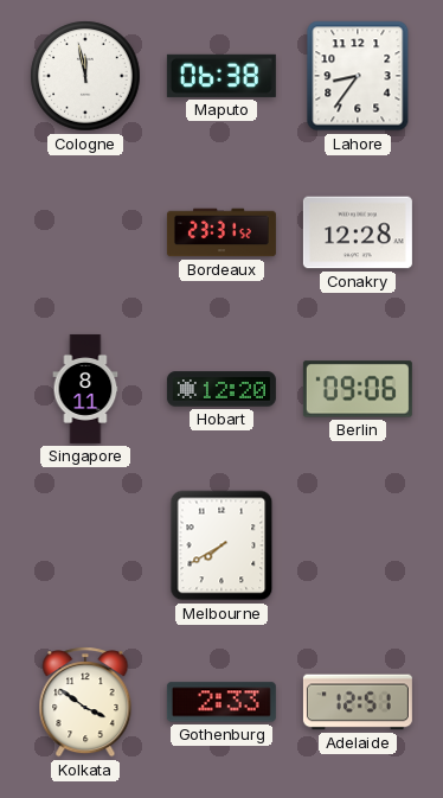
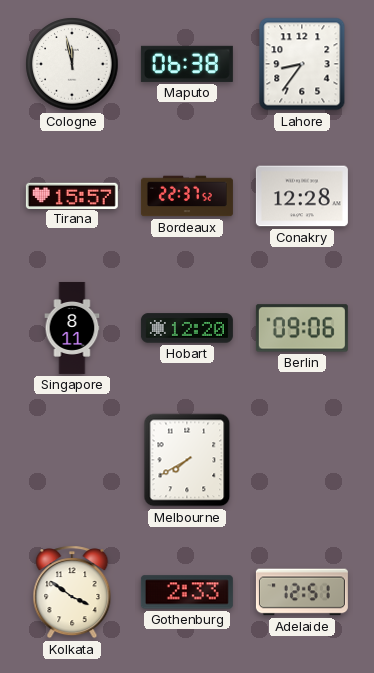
Tirana: none -> 15:57 (72, 195)
Bordeaux: 23:31 -> 22:37 (187, 196)
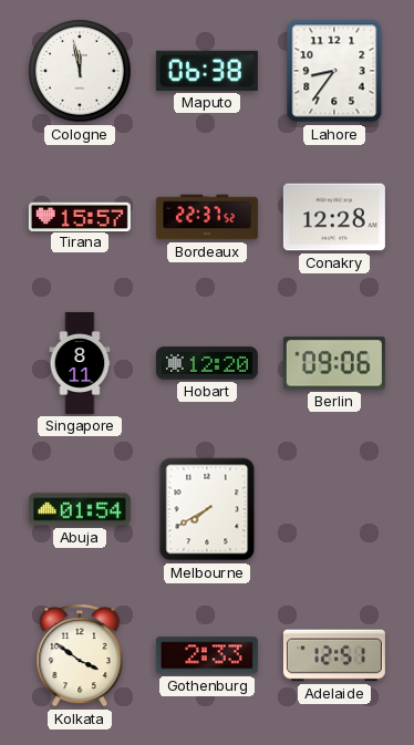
Abuja: none -> 01:54 (80, 509)
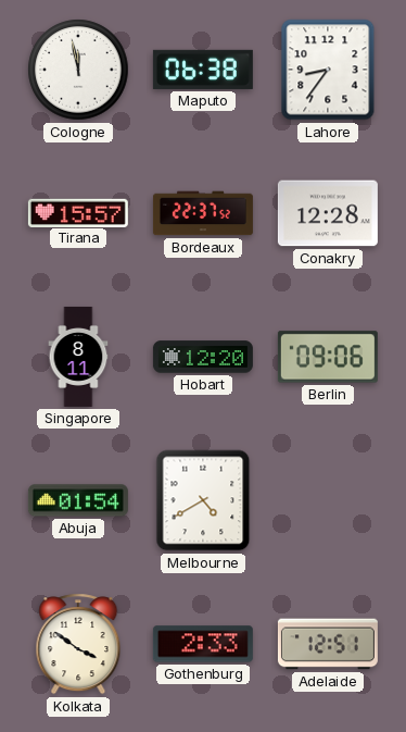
Melbourne: 7:40 -> 4:40 (203, 500)
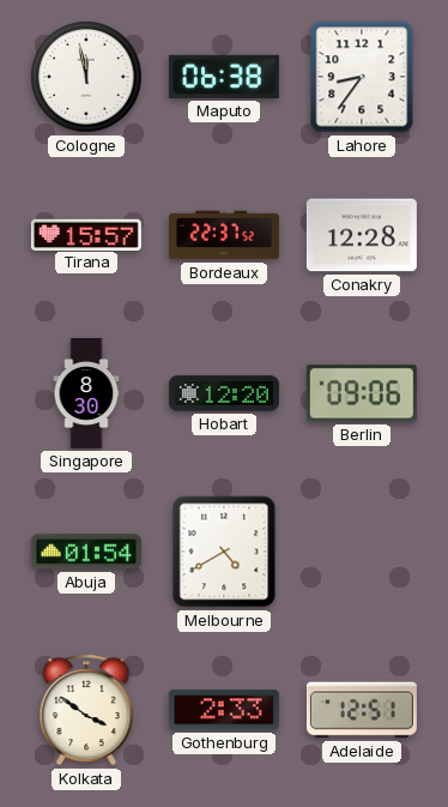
Singapore: 8:11 -> 8:30 (86, 393)
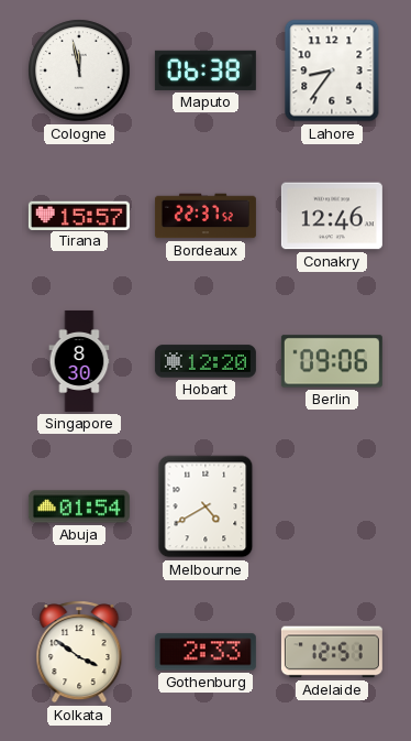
Conakry: 12:28 -> 12:46 (332, 216)
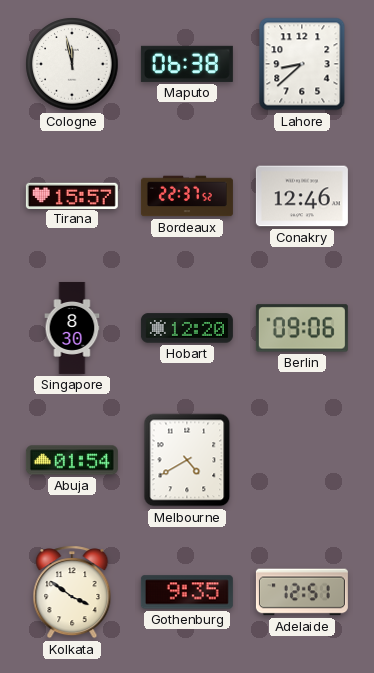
Lahore: 8:36 -> 8:38 (302, 64)
Gothenburg: 2:33 -> 9:35 (187, 592)
